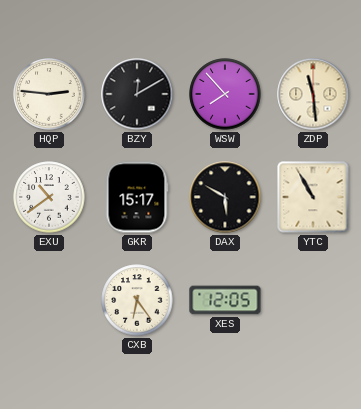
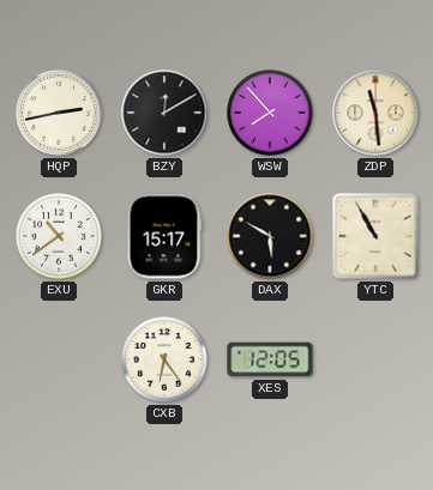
HQP: 2:46 -> 2:43 (59, 113)
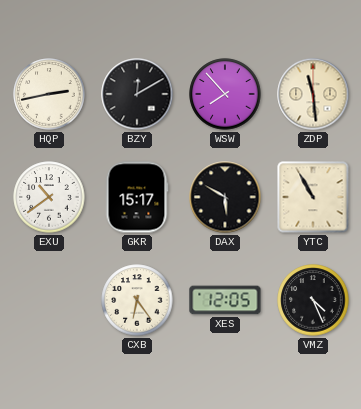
VMZ: none -> 4:26 (313, 300)
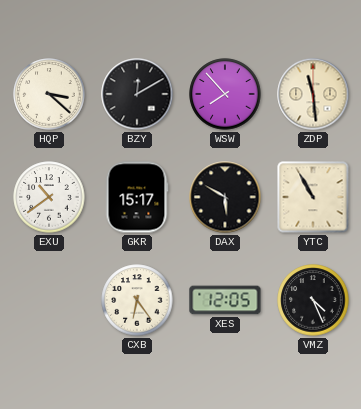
HQP: 2:43 -> 3:22 (49, 94)
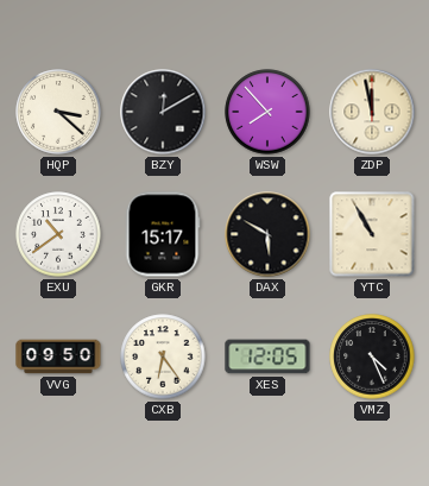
ZDP: 11:29 -> 11:58 (372, 112)
VVG: none -> 09:50 (58, 356)
